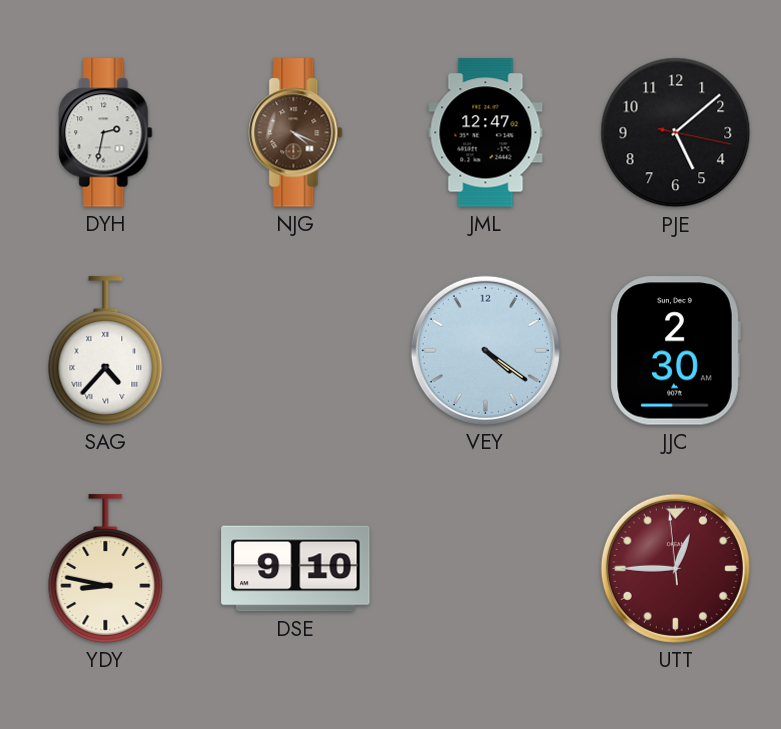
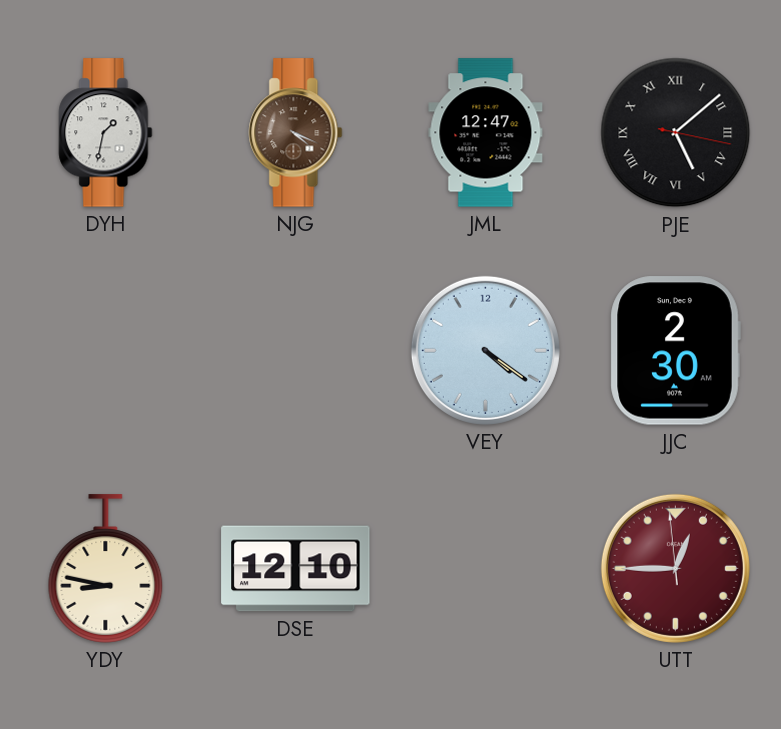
DYH: 2:32 -> 1:32 (106, 133)
PJE numerals: Arabic -> Roman (676, 133)
SAG: 4:37 -> none (106, 351)
DSE: 9:10 -> 12:10 (296, 569)
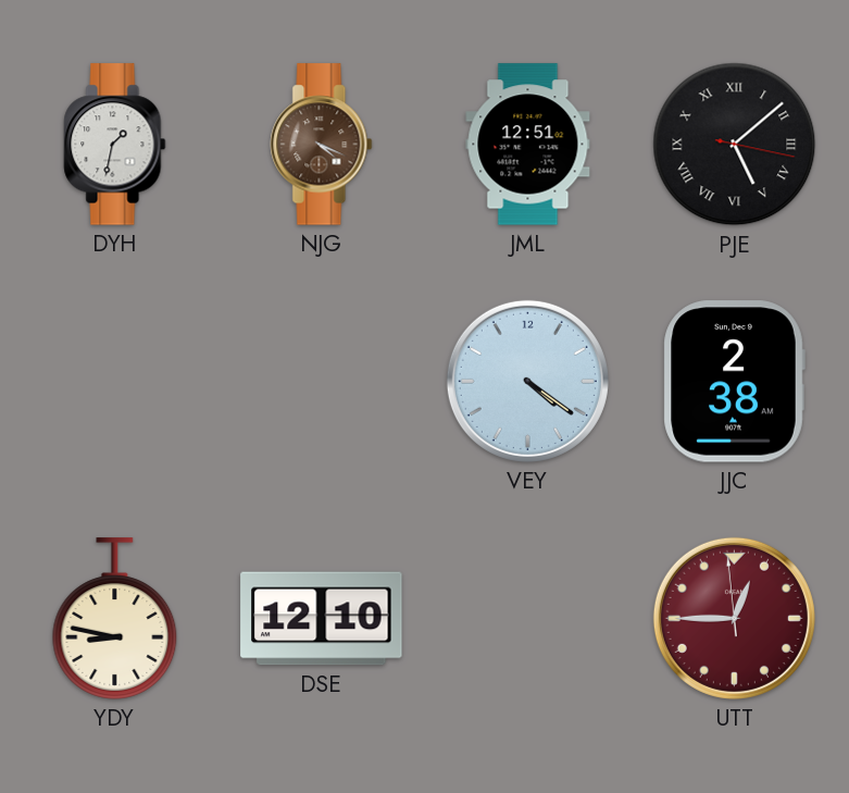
JML: 12:47 -> 12:51 (528, 145)
JJC: 2:30 -> 2:38 (734, 382)
